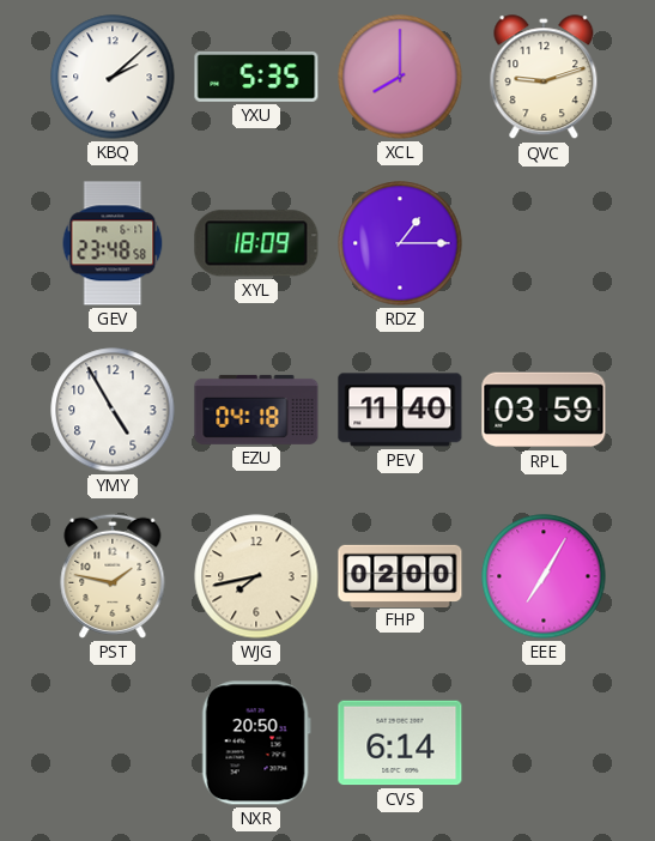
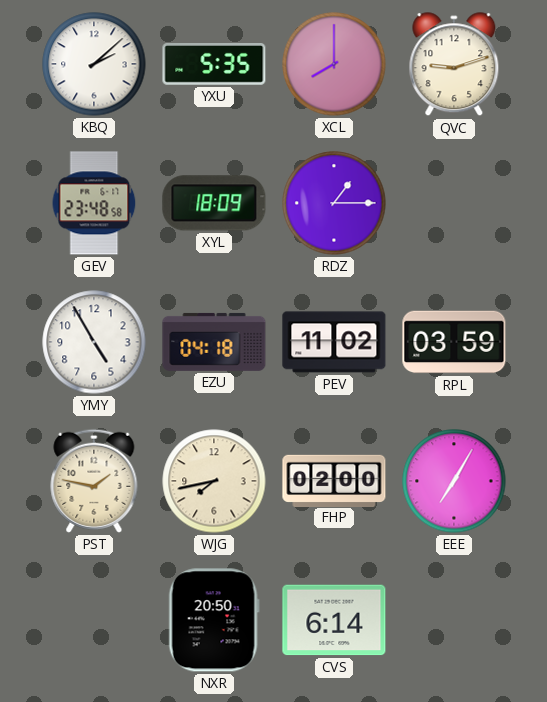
PEV: 11:40 -> 11:02 (334, 342)
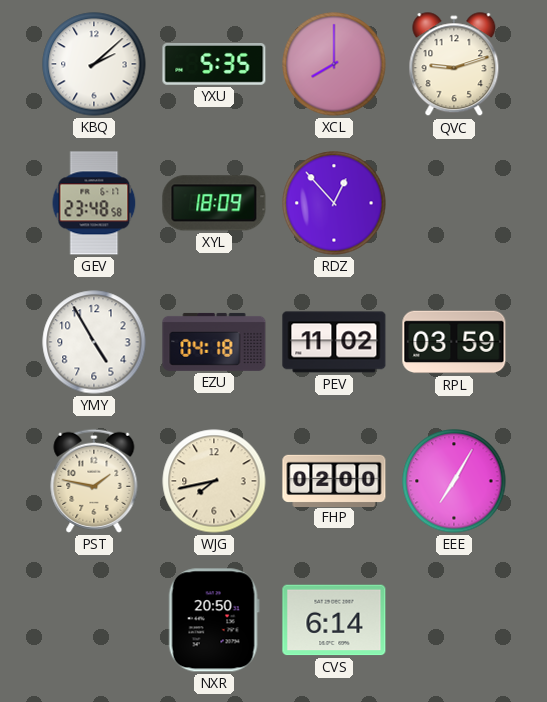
RDZ: 1:15 -> 12:53 (334, 203)
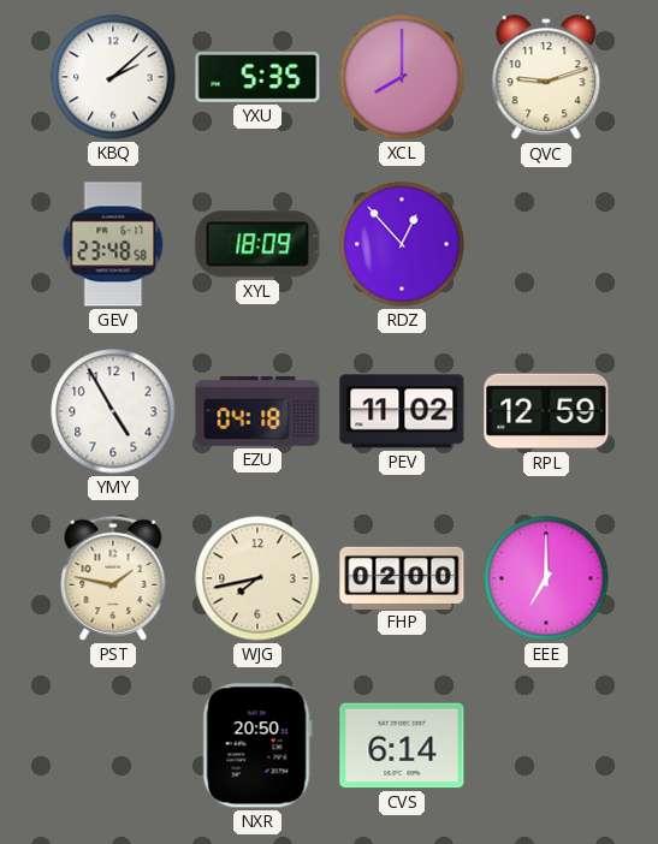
RPL: 03:59 -> 12:59 (546, 411)
EEE: 7:05 -> 7:00 (546, 578)
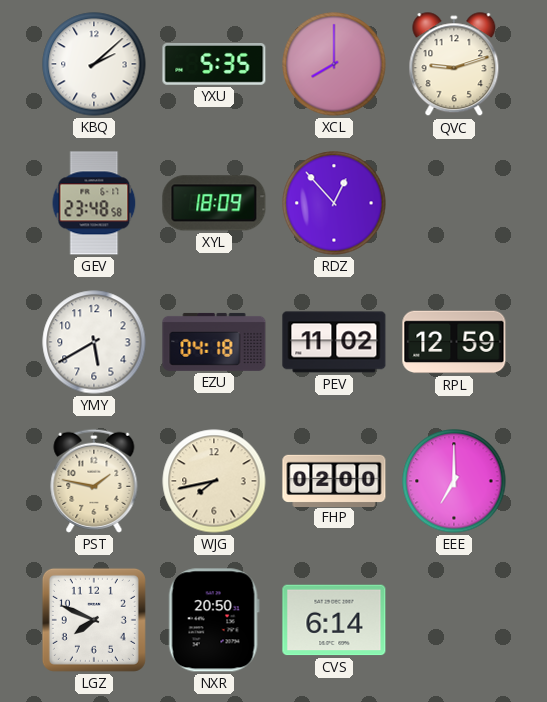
YMY: 4:55 -> 5:40 (94, 342)
LGZ: none -> 7:49 (94, 620)
